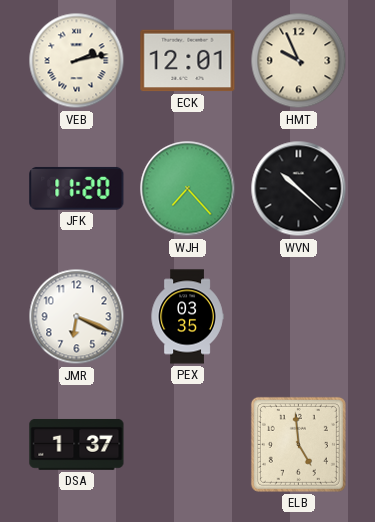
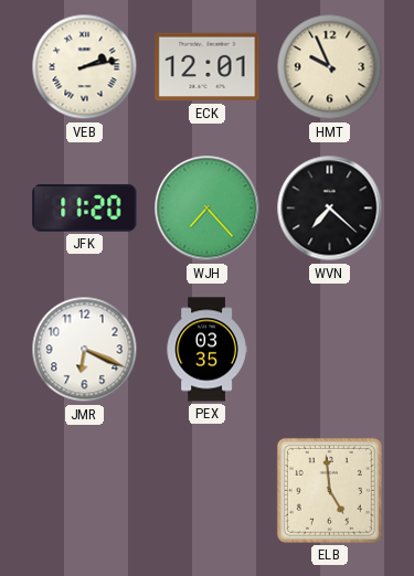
WVN: 10:22 -> 7:22 (330, 209)
DSA: 1:37 -> none (77, 444)
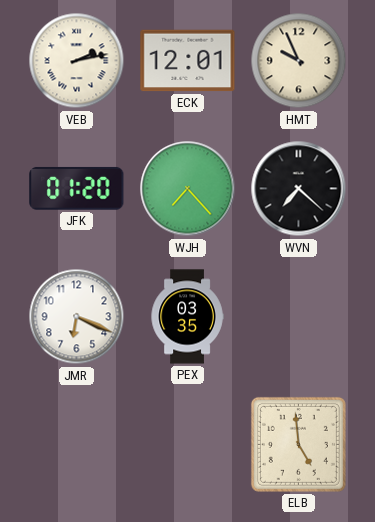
JFK: 11:20 -> 01:20 (77, 188)
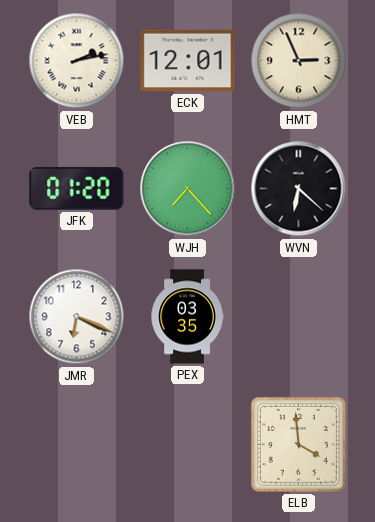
HMT: 9:56 -> 2:56 (299, 61)
WVN: 7:22 -> 6:22 (299, 189)
ELB: 4:59 -> 3:59 (298, 444)
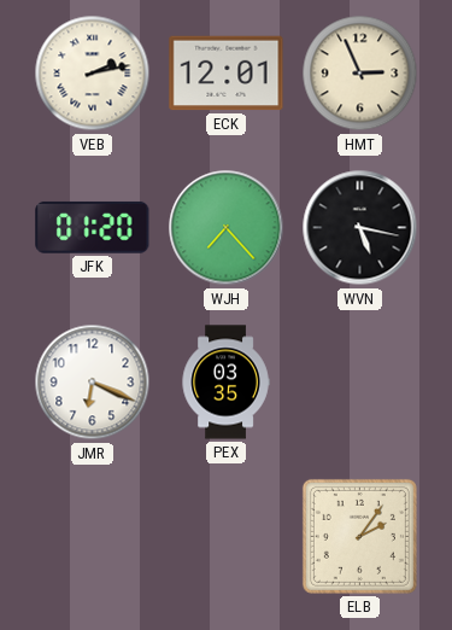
WVN: 6:22 -> 5:17 (360, 228)
ELB: 3:59 -> 2:06 (359, 536)
